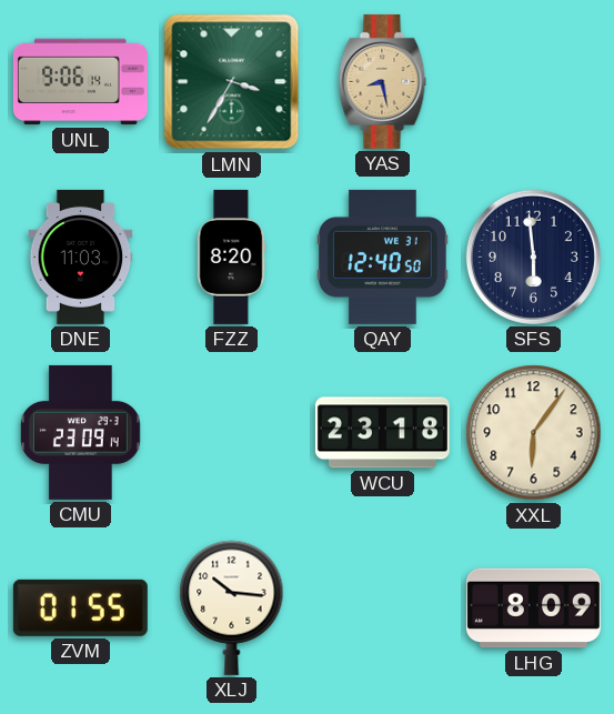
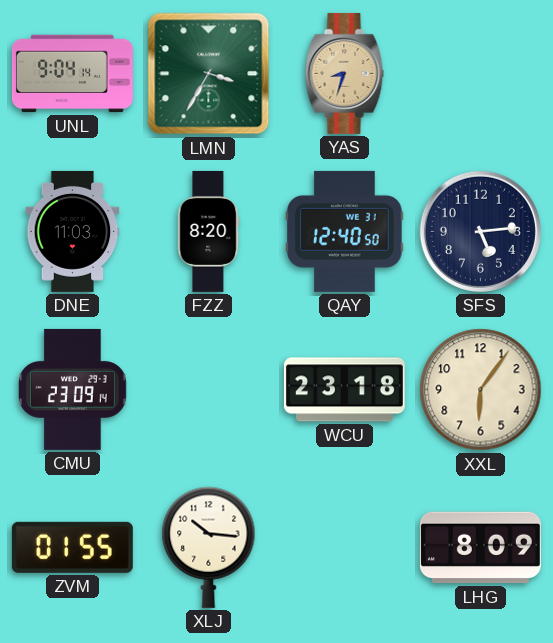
UNL: 9:06 -> 9:04 (72, 74)
YAS: 8:28 -> 8:33 (345, 73)
SFS: 5:59 -> 5:14 (480, 231)
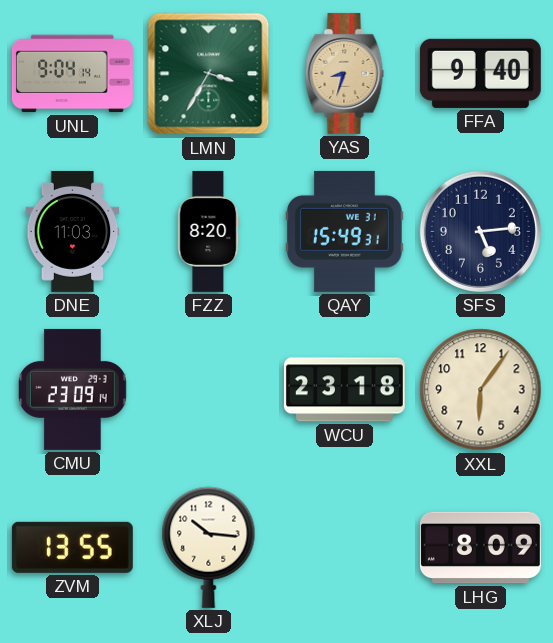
FFA: none -> 9:40 (480, 73)
QAY: 12:40 -> 15:49 (345, 231)
ZVM: 01:55 -> 13:55 (72, 547)
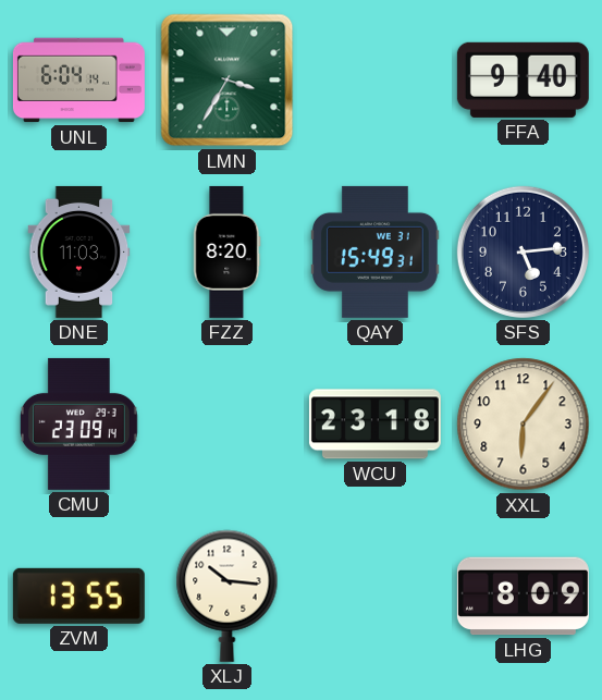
UNL: 9:04 -> 6:04 (78, 81)
YAS: 8:33 -> none (345, 73)
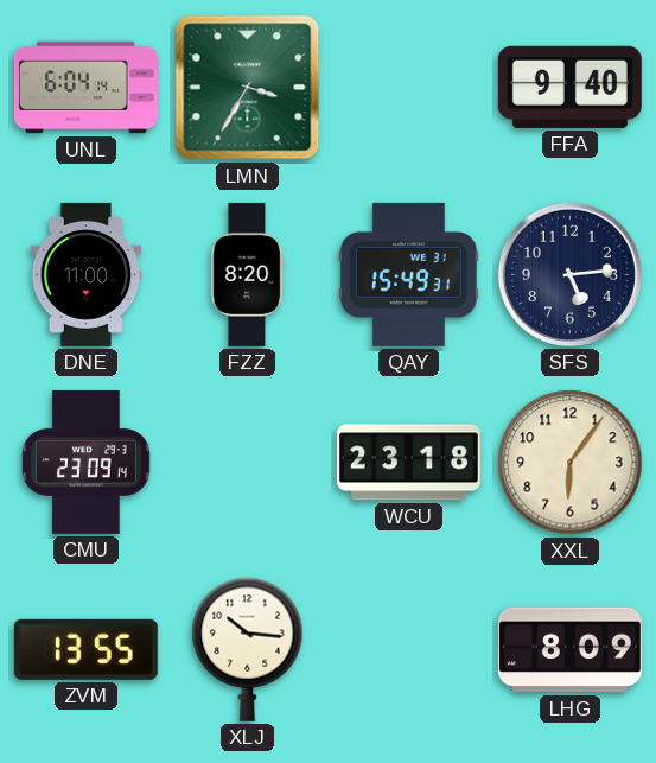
DNE: 11:03 -> 11:00 (87, 274)
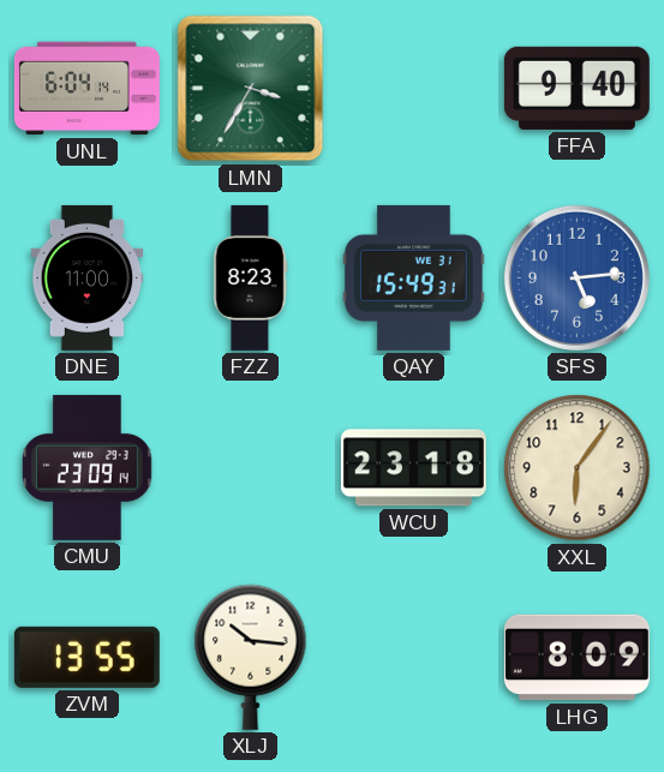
FZZ: 8:20 -> 8:23 (250, 277)
SFS dial: navy -> blue (576, 277)
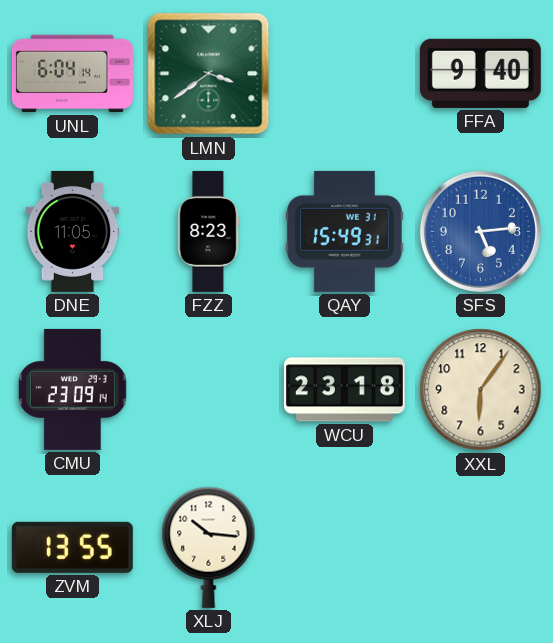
LMN: 3:35 -> 3:39 (209, 74)
DNE: 11:00 -> 11:05 (73, 231)
LHG: 8:09 -> none (576, 658)
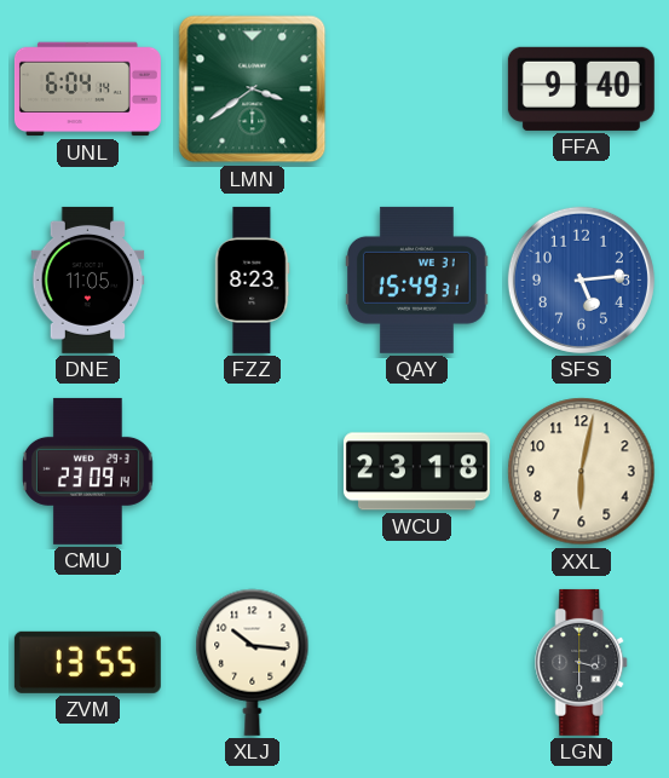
XXL: 6:06 -> 6:02 (582, 472)
LGN: none -> 3:30 (582, 662)
